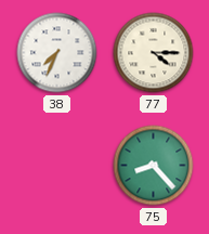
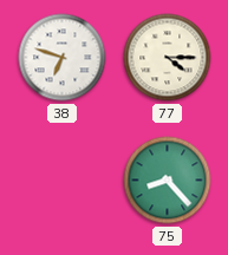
38: 7:34 -> 6:48 (63, 58)
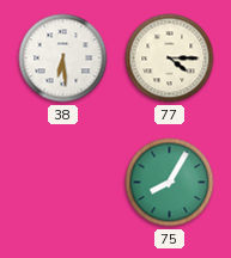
38: 6:48 -> 6:29 (63, 59)
75: 8:23 -> 8:05 (170, 183)
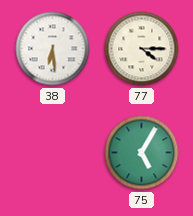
75: 8:05 -> 5:05 (142, 153)
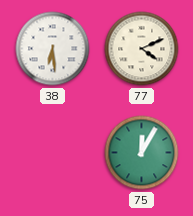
77: 4:15 -> 4:11 (142, 49)
75: 5:05 -> 12:05 (142, 153)
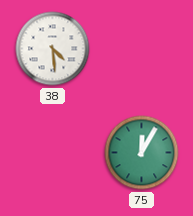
38: 6:29 -> 4:29 (53, 49)
77: 4:11 -> none (142, 49)
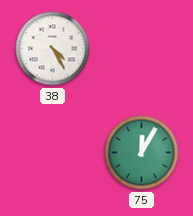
38: 4:29 -> 4:25 (53, 49)
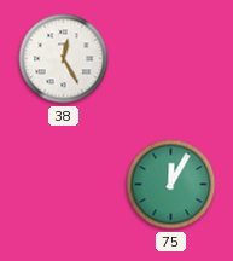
38: 4:25 -> 12:25 (64, 59)
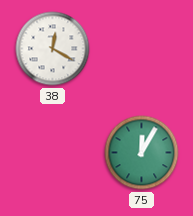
38: 12:25 -> 12:20 (53, 49)
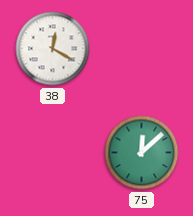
75: 12:05 -> 12:08 (142, 153)
